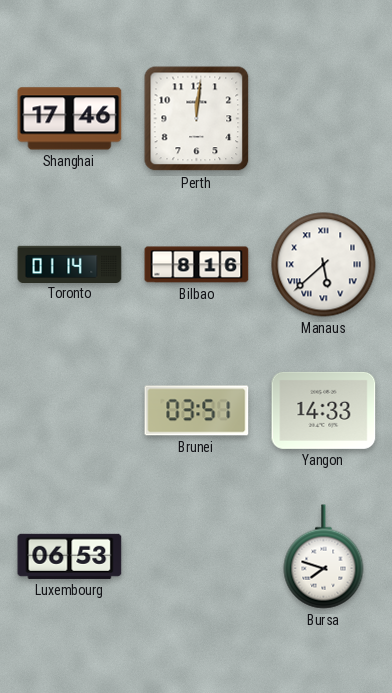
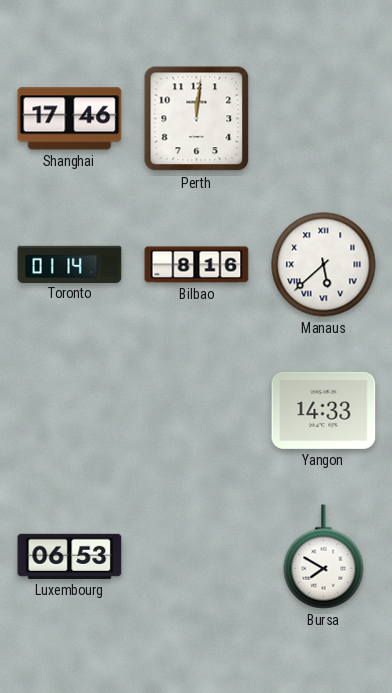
Brunei: 03:51 -> none (197, 411)
Bursa: 7:48 -> 7:50 (324, 557)
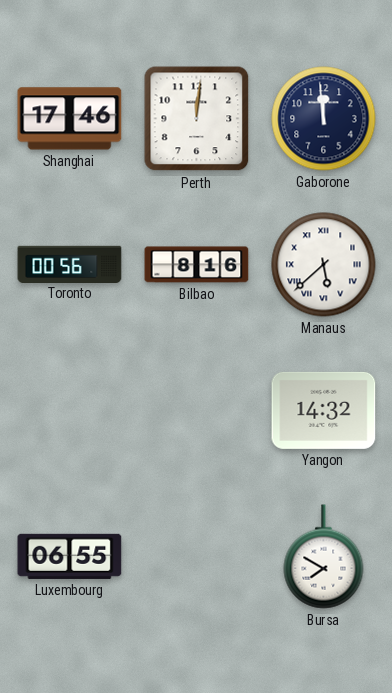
Gaborone: none -> 11:59 (324, 119)
Toronto: 01:14 -> 00:56 (70, 264)
Yangon: 14:33 -> 14:32 (324, 410)
Luxembourg: 06:53 -> 06:55 (70, 556)
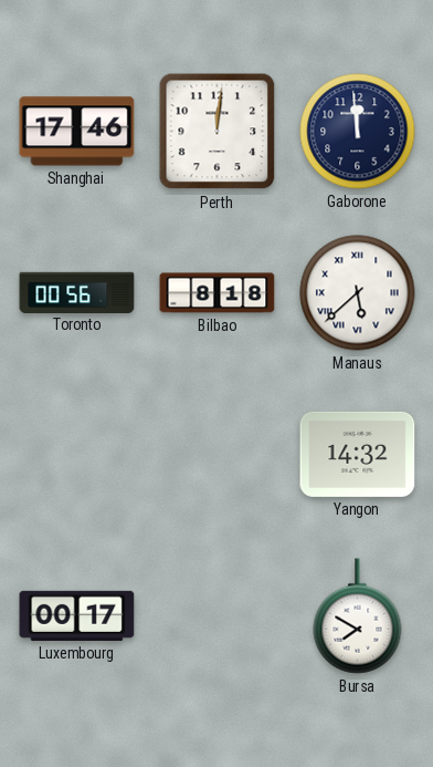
Bilbao: 8:16 -> 8:18 (218, 293)
Luxembourg: 06:55 -> 00:17 (77, 615)
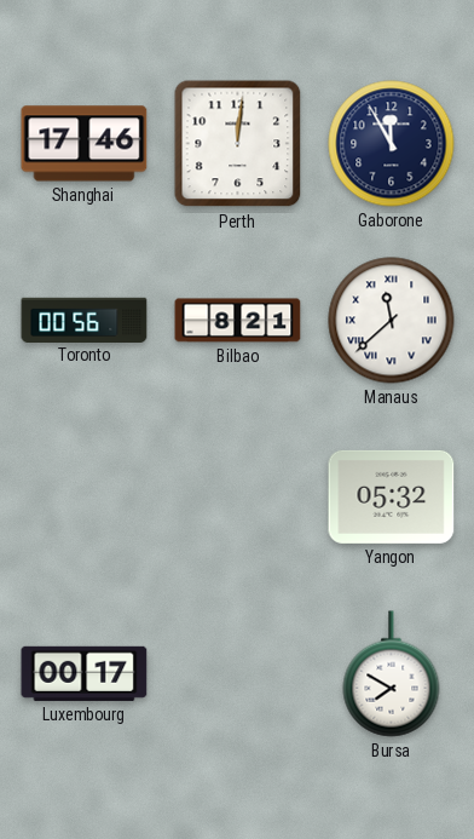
Gaborone: 11:59 -> 11:55 (392, 144)
Bilbao: 8:18 -> 8:21 (238, 321)
Manaus: 5:38 -> 11:38 (392, 321)
Yangon: 14:32 -> 05:32 (392, 496)
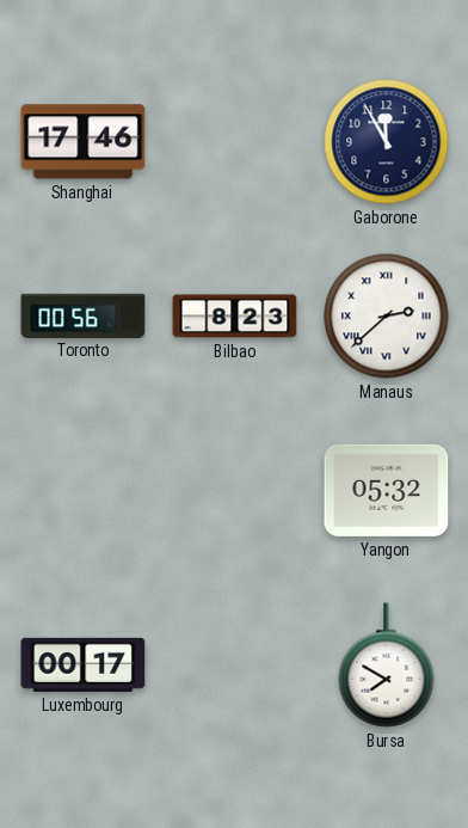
Perth: 12:01 -> none (238, 144)
Bilbao: 8:21 -> 8:23 (235, 317)
Manaus: 11:38 -> 2:38 (387, 317)
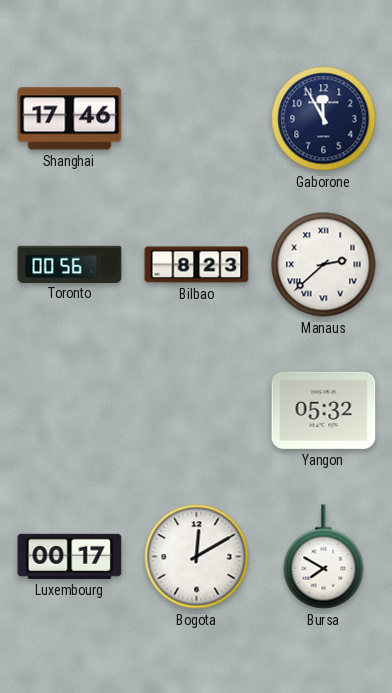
Bogota: none -> 12:10 (197, 557)
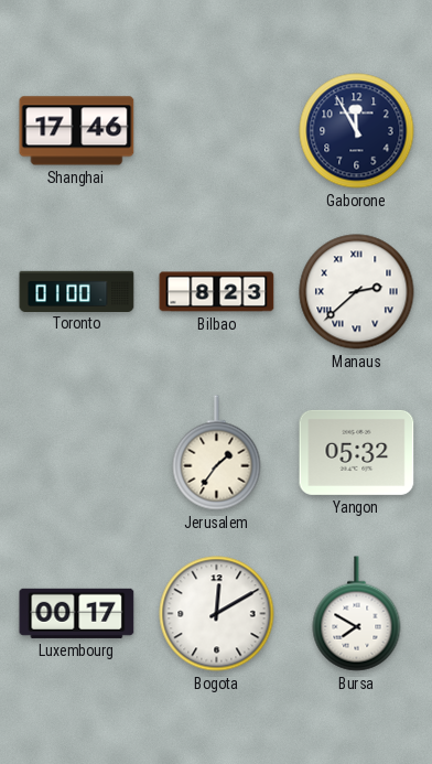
Toronto: 00:56 -> 01:00 (77, 291)
Jerusalem: none -> 1:36 (217, 453)
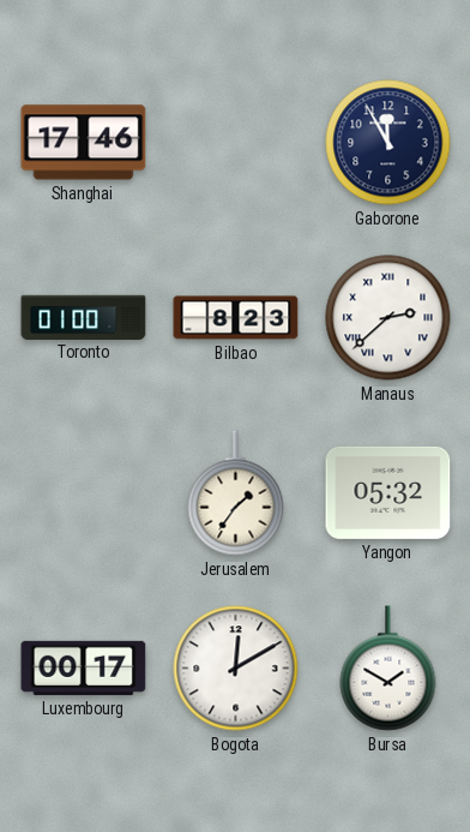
Bursa: 7:50 -> 1:50 (388, 669)
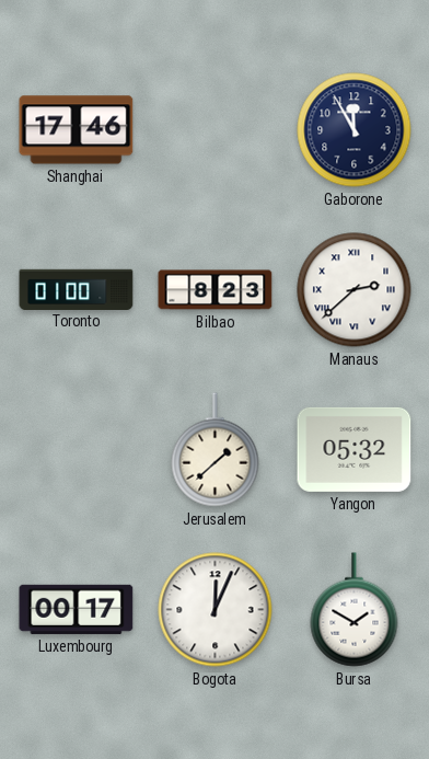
Jerusalem: 1:36 -> 1:38 (216, 450)
Bogota: 12:10 -> 12:04 (216, 610)
